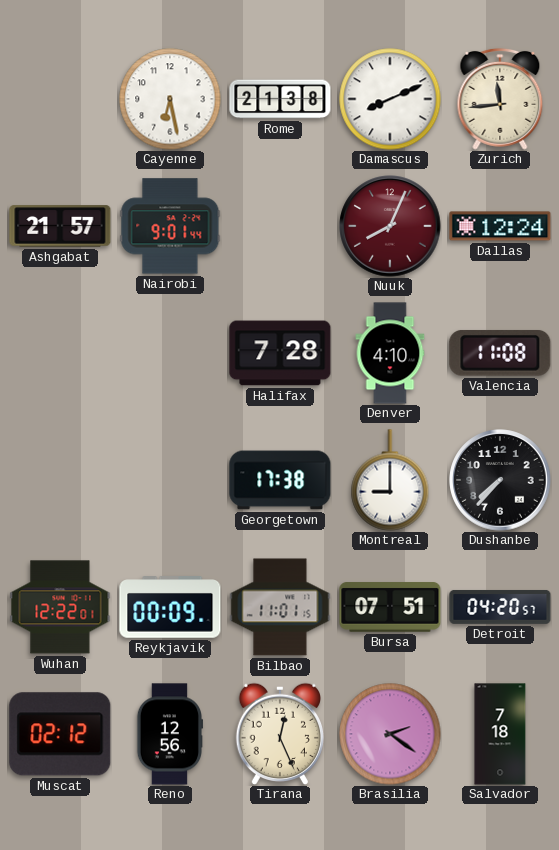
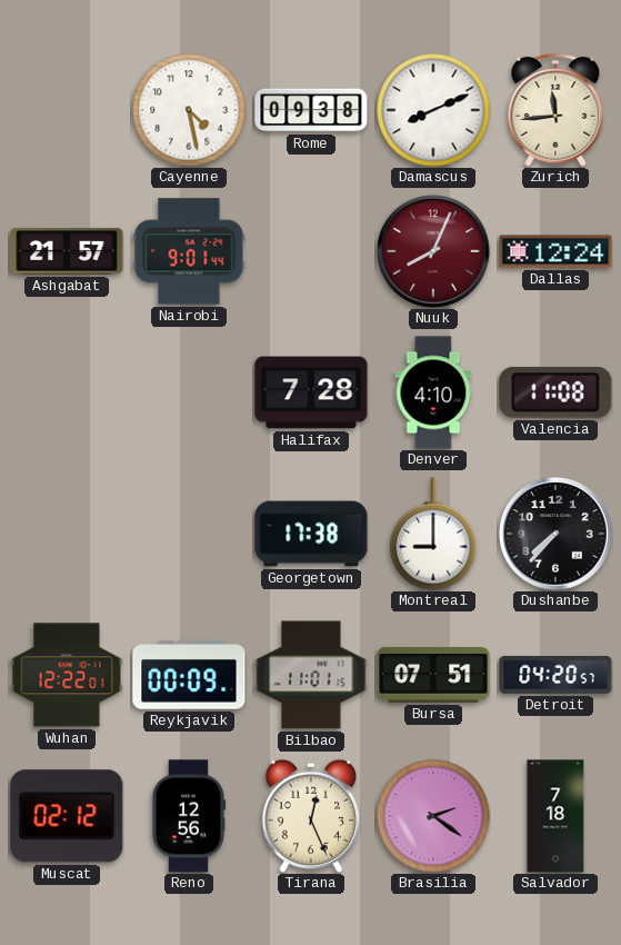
Cayenne: 6:28 -> 4:28 (189, 110)
Rome: 21:38 -> 09:38 (311, 110)
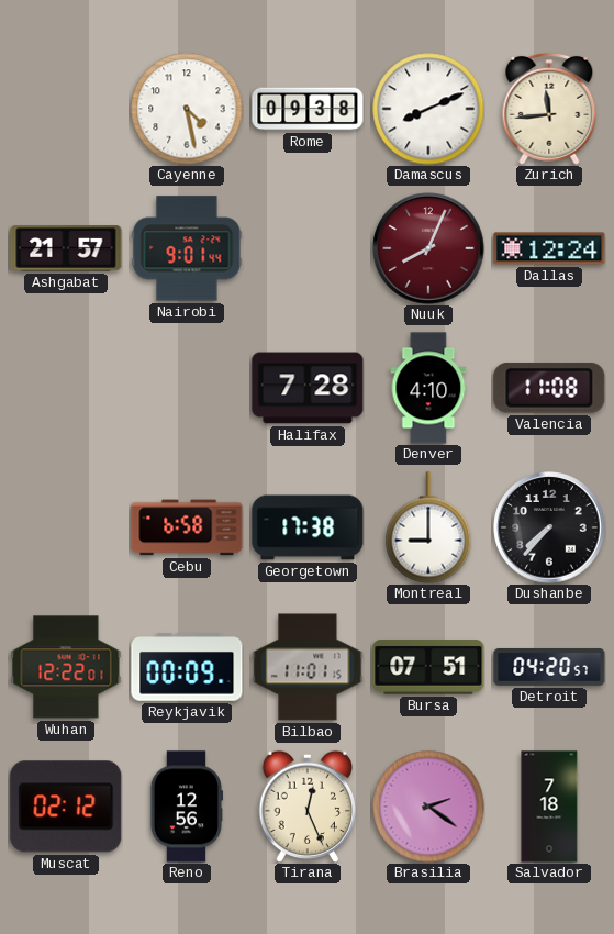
Cebu: none -> 6:58 (187, 527)
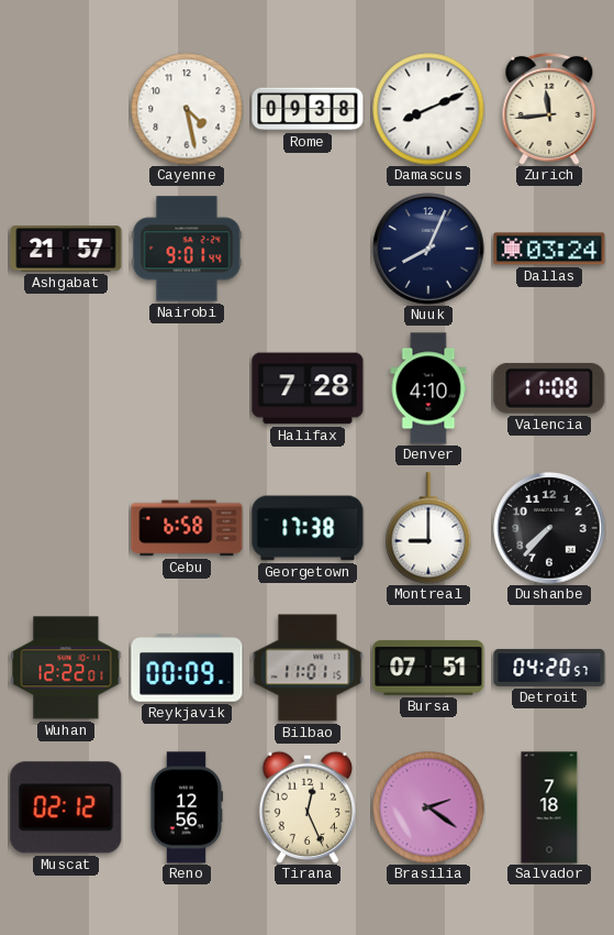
Nuuk dial: burgundy -> navy (428, 249)
Dallas: 12:24 -> 03:24 (549, 249)
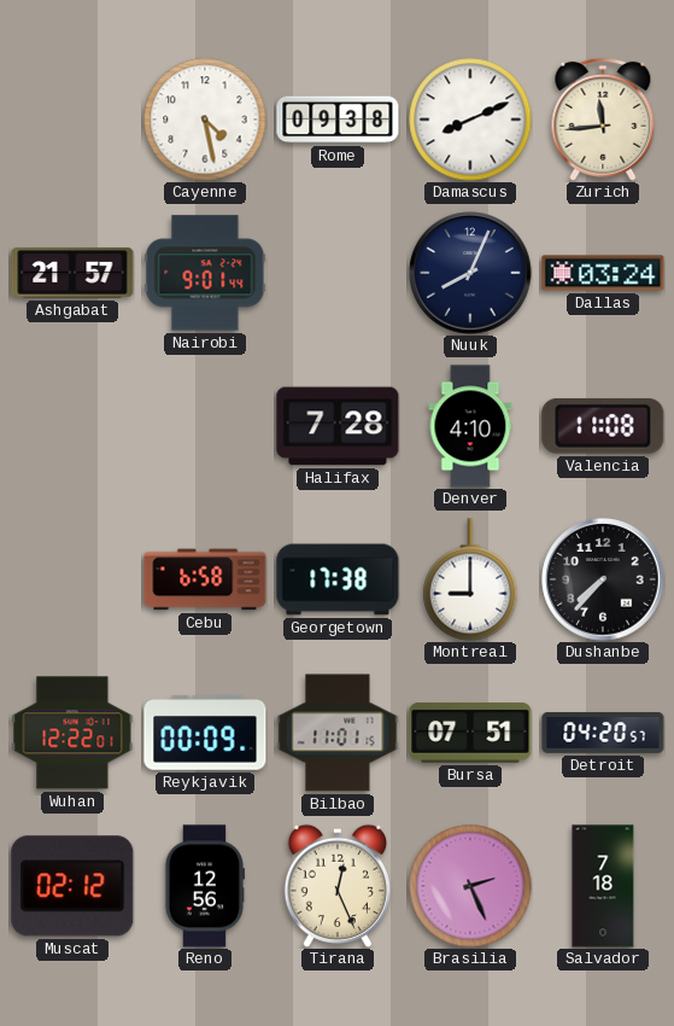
Brasilia: 2:21 -> 2:26 (470, 886)
